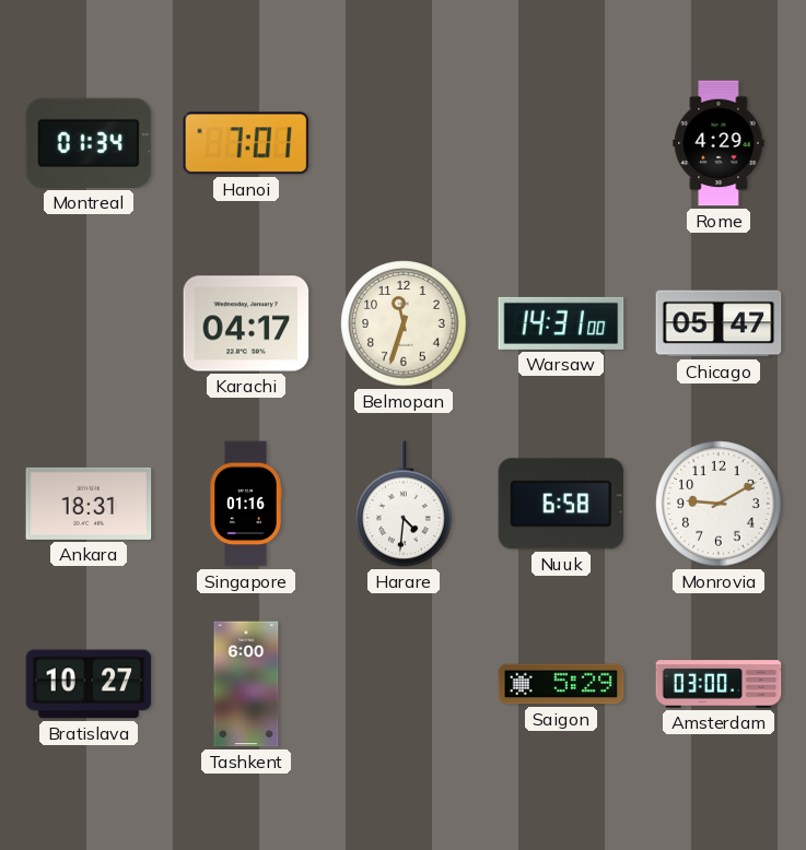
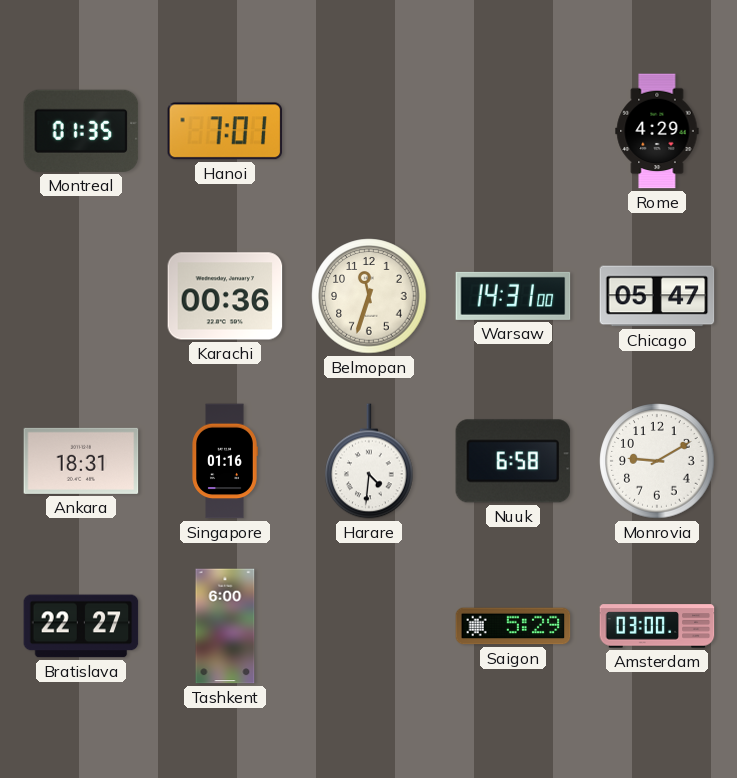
Montreal: 01:34 -> 01:35 (81, 131)
Karachi: 04:17 -> 00:36 (225, 296)
Bratislava: 10:27 -> 22:27 (81, 626)
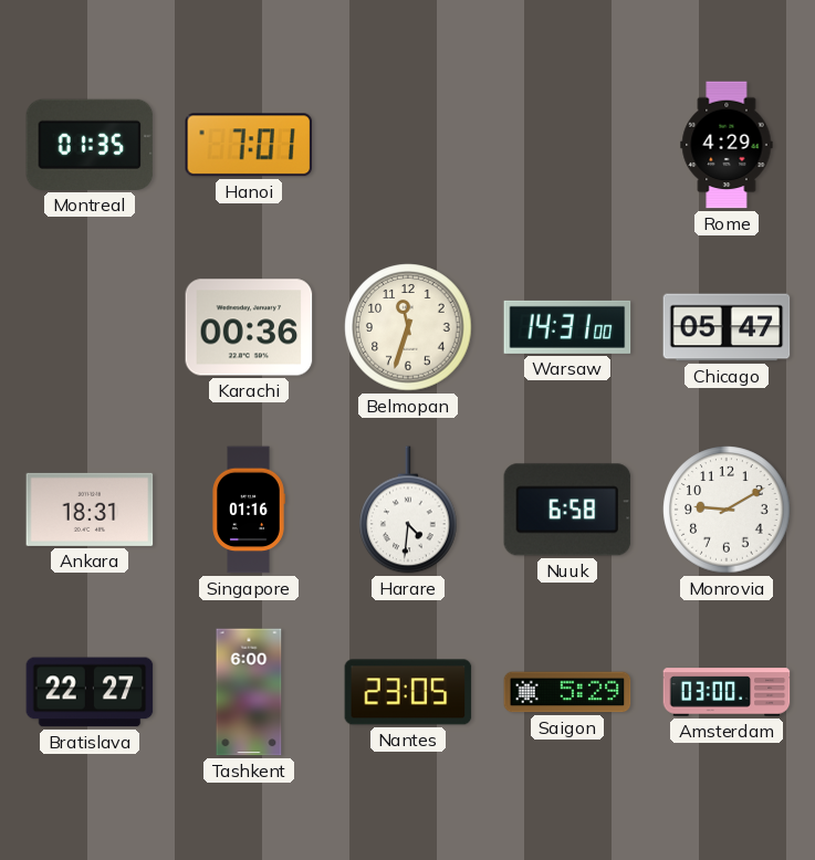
Nantes: none -> 23:05 (408, 692)
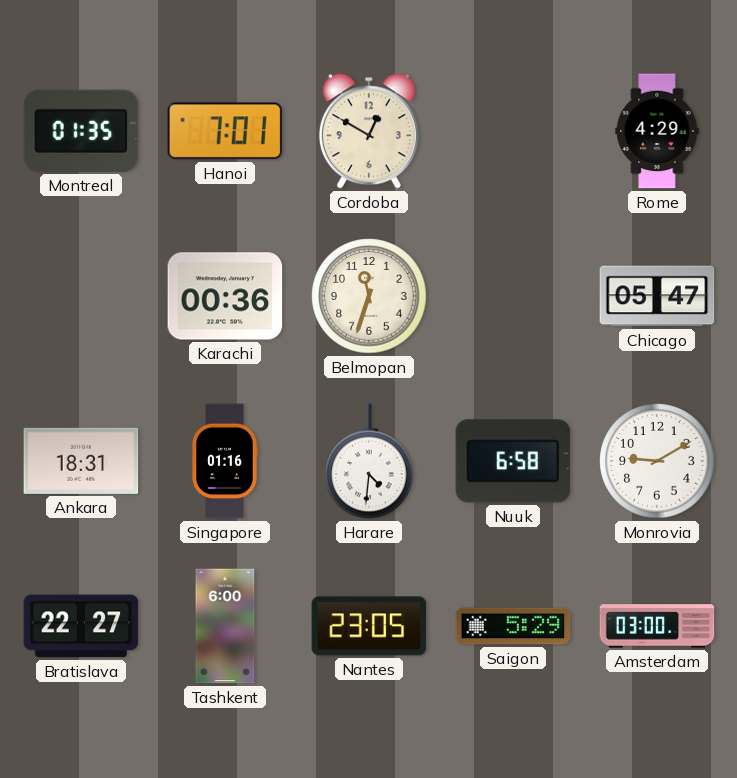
Cordoba: none -> 12:50 (369, 131)
Warsaw: 14:31 -> none (567, 327)
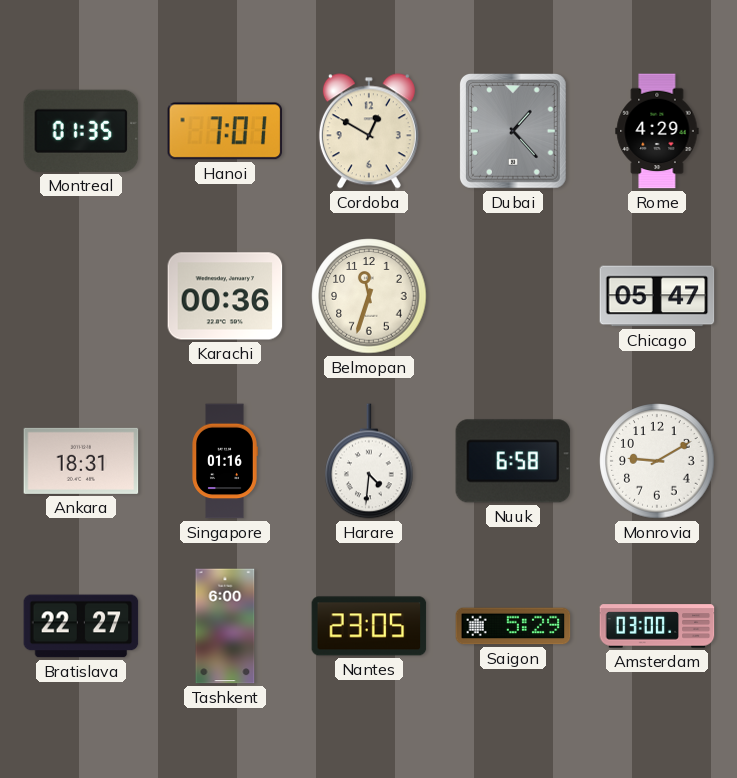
Dubai: none -> 1:23 (514, 132)
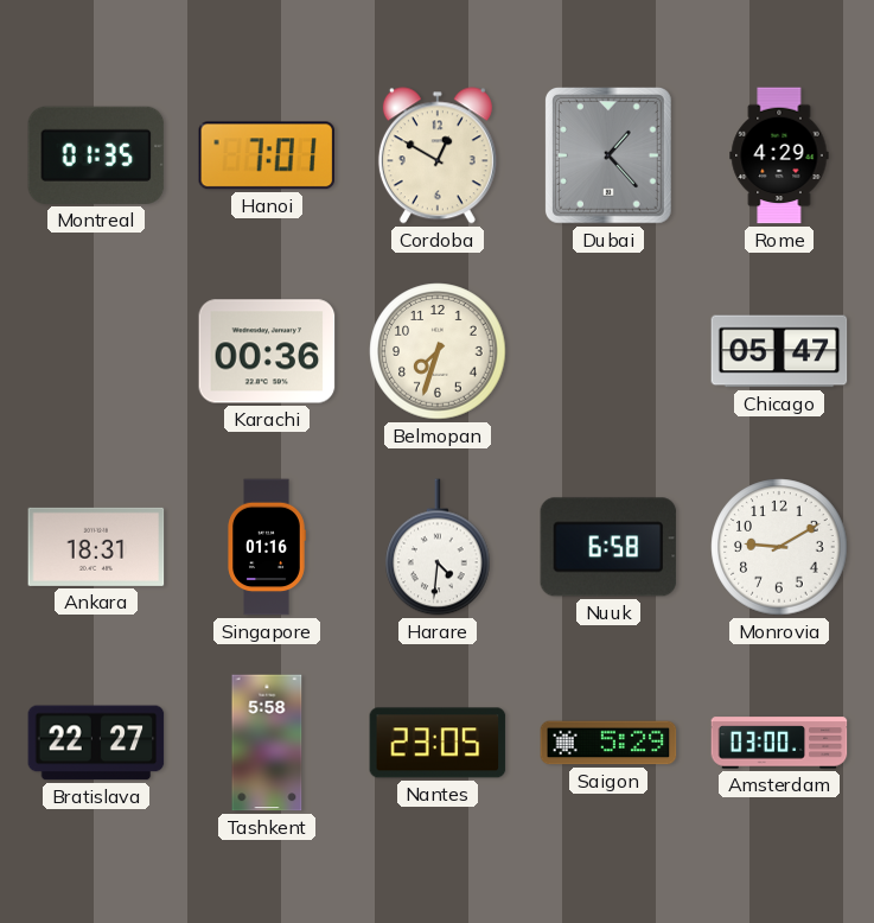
Belmopan: 11:33 -> 7:33 (438, 351)
Tashkent: 6:00 -> 5:58 (267, 743)
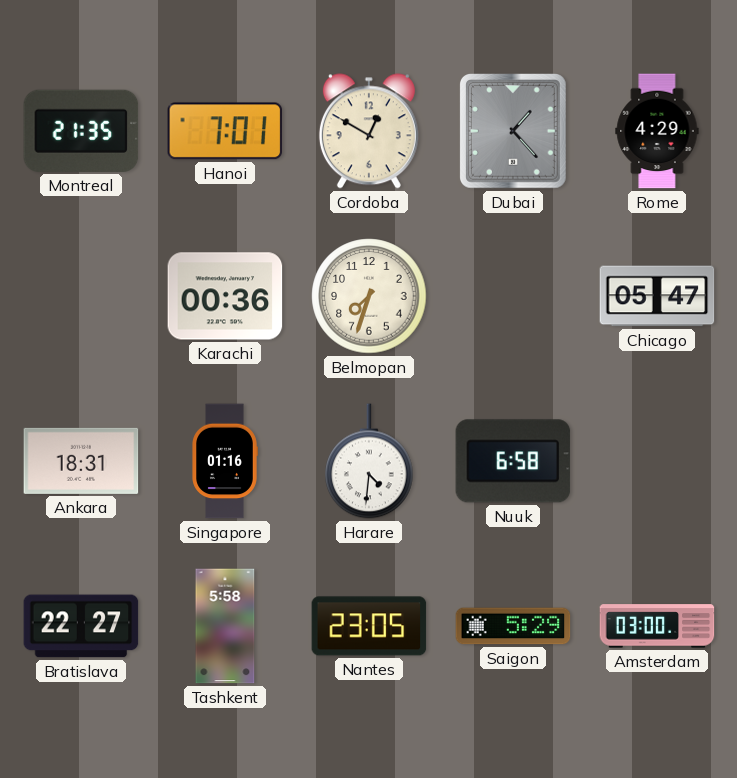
Montreal: 01:35 -> 21:35 (81, 131)
Monrovia: 9:10 -> none (779, 547)
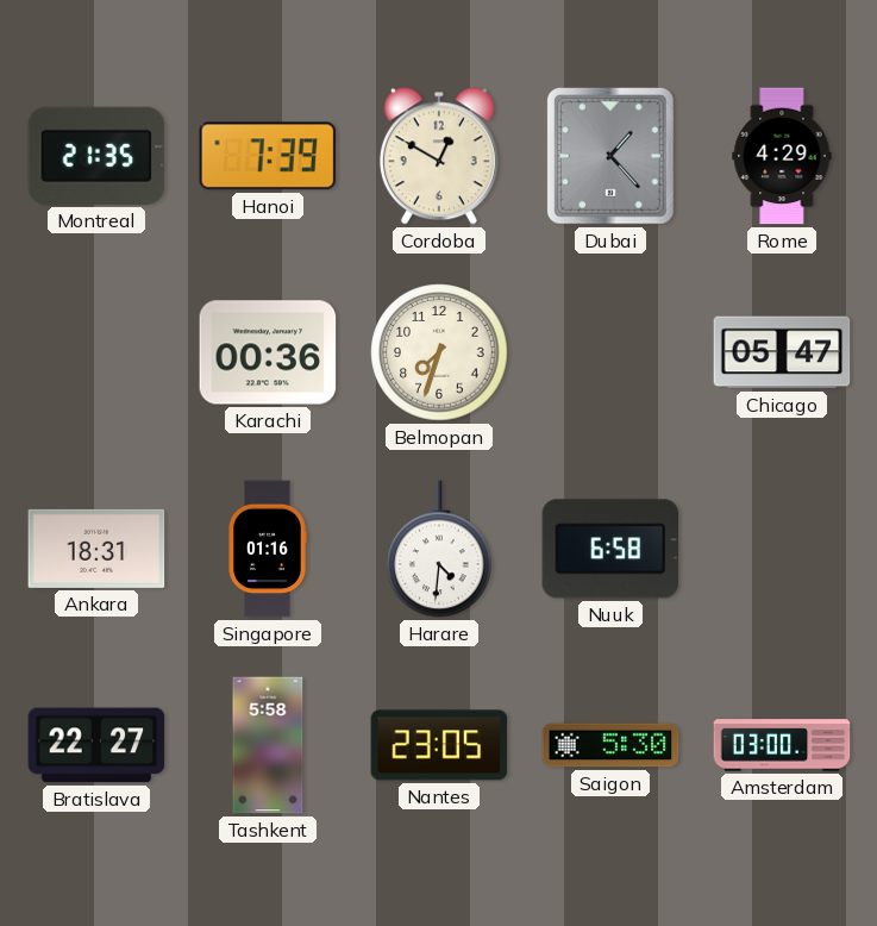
Hanoi: 7:01 -> 7:39 (268, 156)
Saigon: 5:29 -> 5:30 (610, 745)
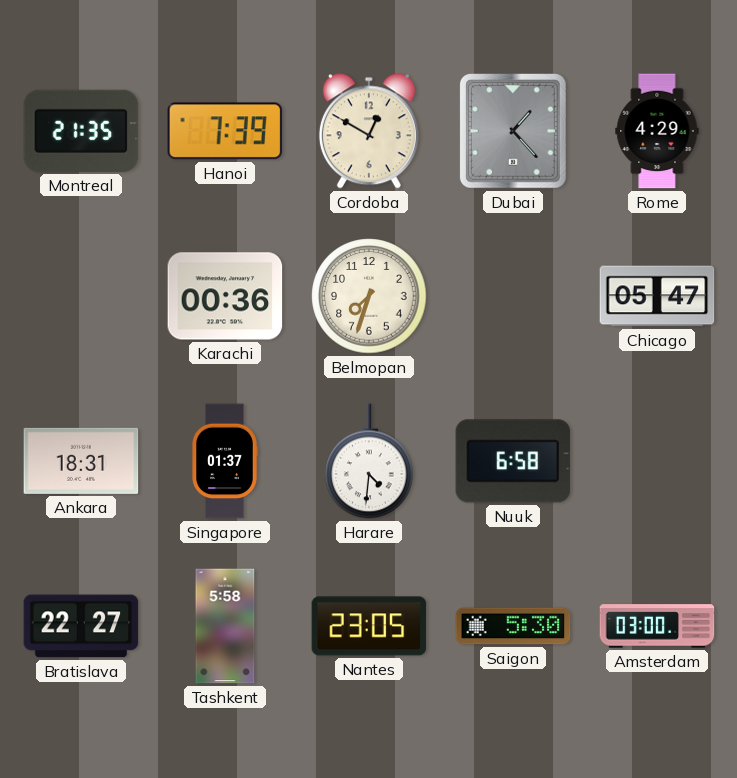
Singapore: 01:16 -> 01:37 (225, 461)
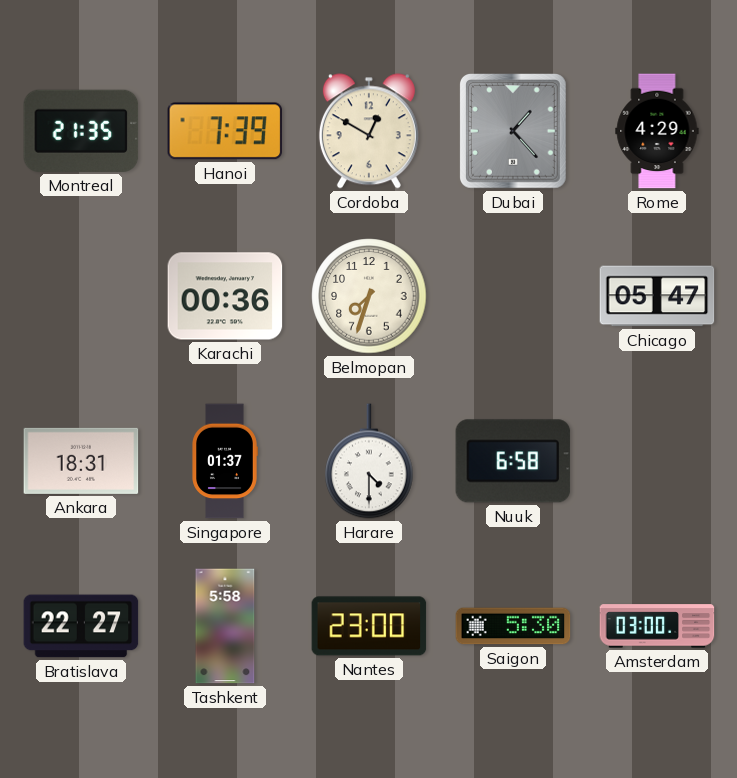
Harare: 4:31 -> 4:30 (369, 461)
Nantes: 23:05 -> 23:00 (369, 626)
